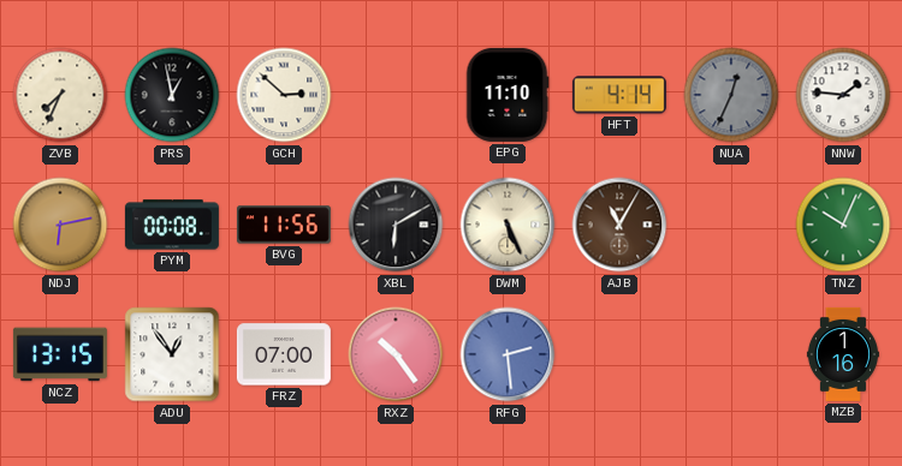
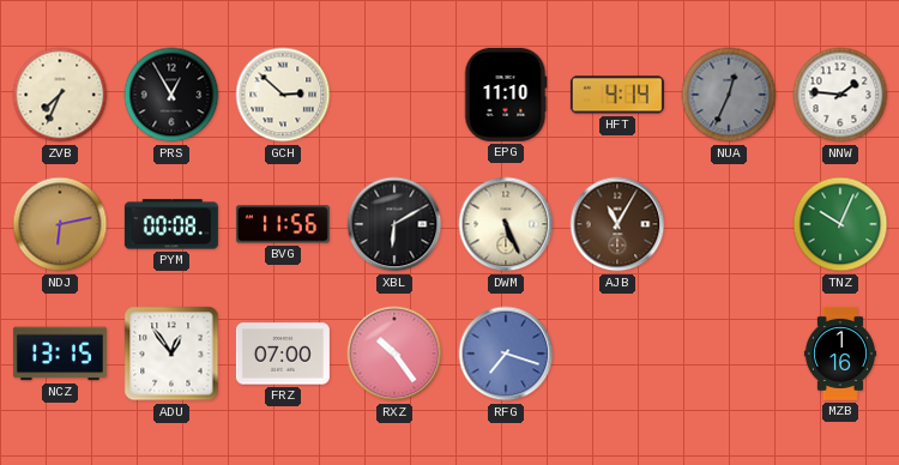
PRS: 12:58 -> 12:55 (171, 95)
RFG: 2:29 -> 7:18 (506, 354)
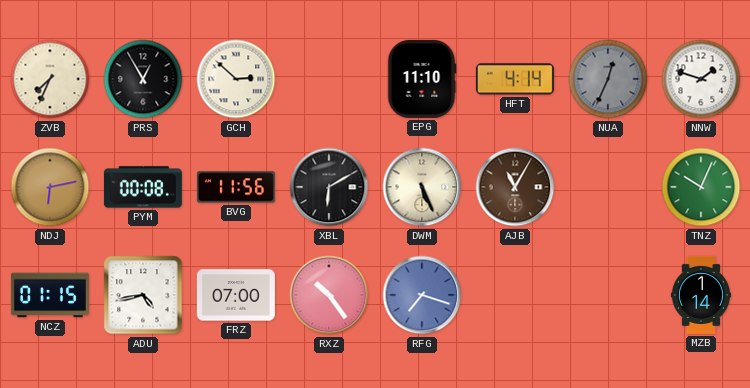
NNW: 1:46 -> 1:48 (701, 79)
NCZ: 13:15 -> 01:15 (50, 295)
ADU: 12:54 -> 4:43 (143, 295)
MZB: 1:16 -> 1:14 (701, 295)
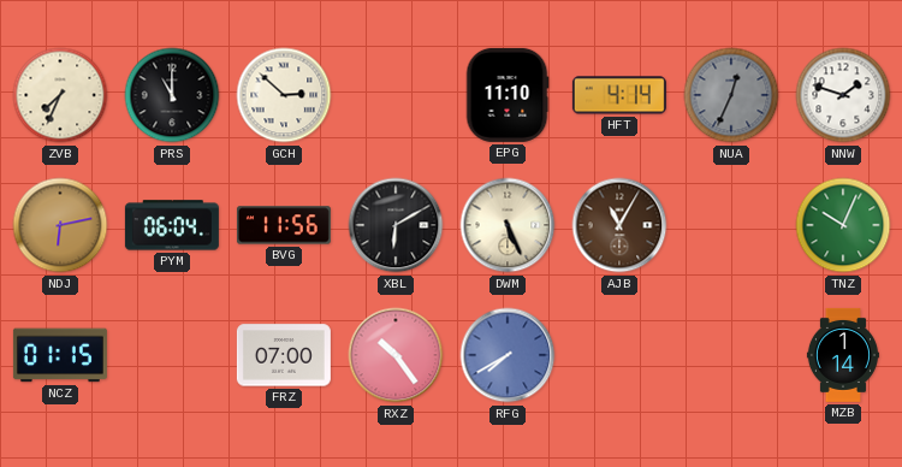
PRS: 12:55 -> 11:00 (172, 95)
PYM: 00:08 -> 06:04 (172, 225)
ADU: 4:43 -> none (143, 295)
RFG: 7:18 -> 7:40 (508, 355)
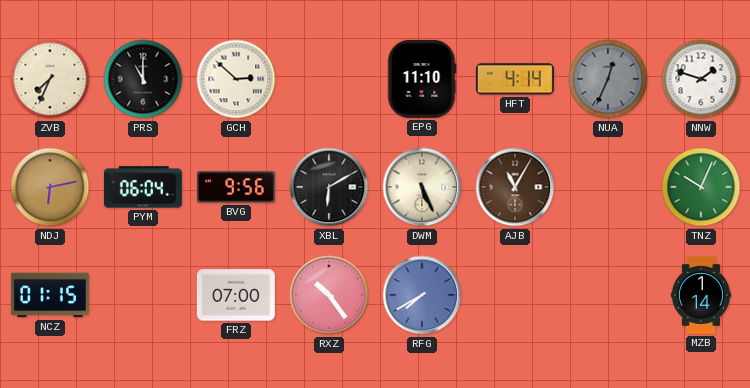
BVG: 11:56 -> 9:56 (236, 187)
